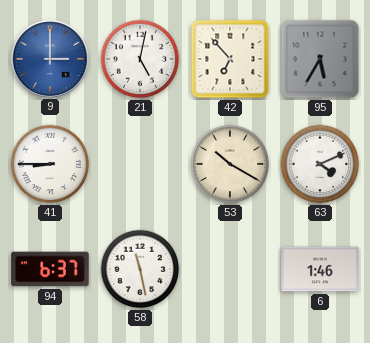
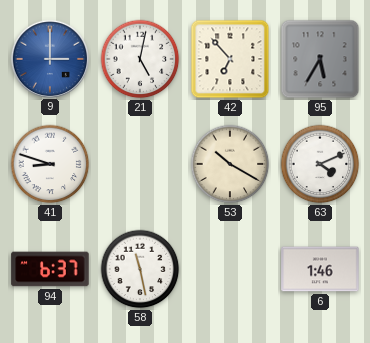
41: 8:45 -> 8:48 (50, 164)
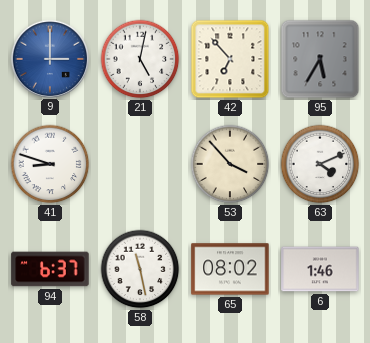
53: 10:20 -> 3:53 (230, 164)
65: none -> 08:02 (230, 269)
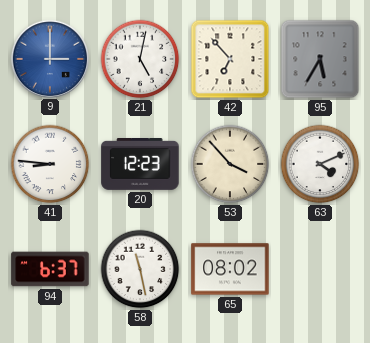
41: 8:48 -> 8:46 (50, 164)
20: none -> 12:23 (140, 165)
6: 1:46 -> none (320, 269)
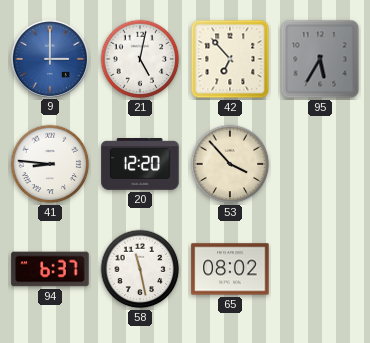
20: 12:23 -> 12:20 (140, 165)
63: 4:11 -> none (320, 164)
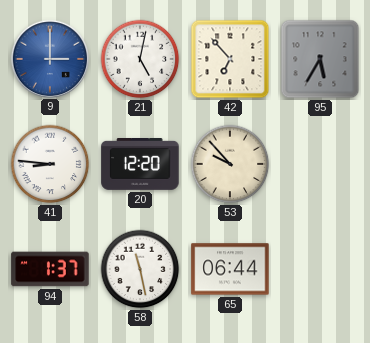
53: 3:53 -> 9:53 (230, 164)
94: 6:37 -> 1:37 (50, 269)
65: 08:02 -> 06:44 (230, 269)
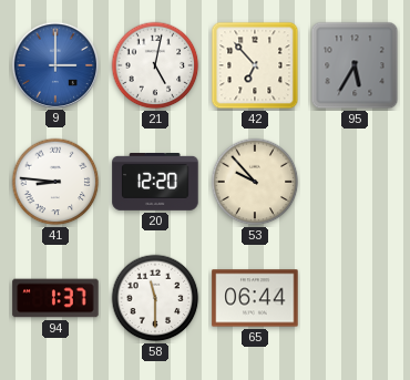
58: 11:28 -> 11:30 (155, 298)
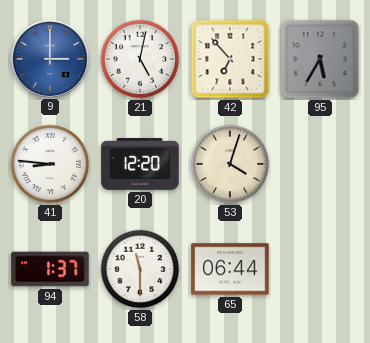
53: 9:53 -> 4:03 (230, 164)
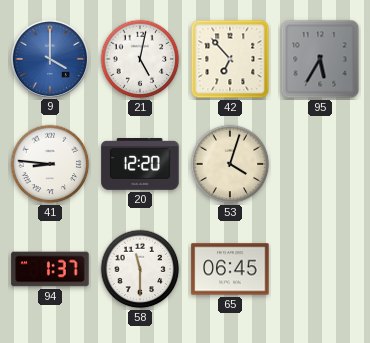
9: 3:00 -> 4:00 (49, 58)
65: 06:44 -> 06:45 (230, 269)
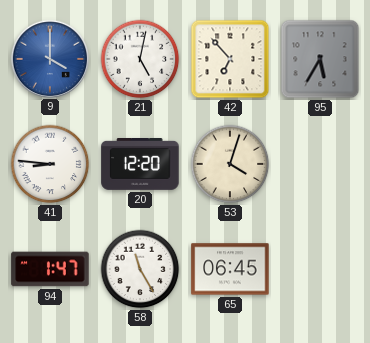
94: 1:37 -> 1:47 (50, 269)
58: 11:30 -> 11:25 (140, 269)
